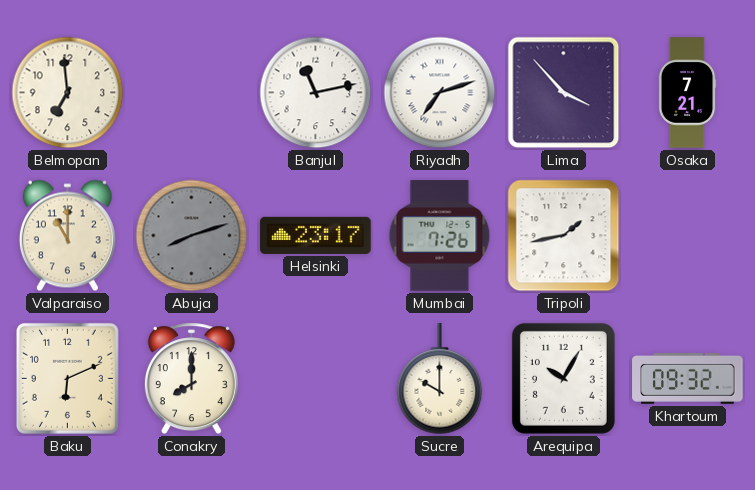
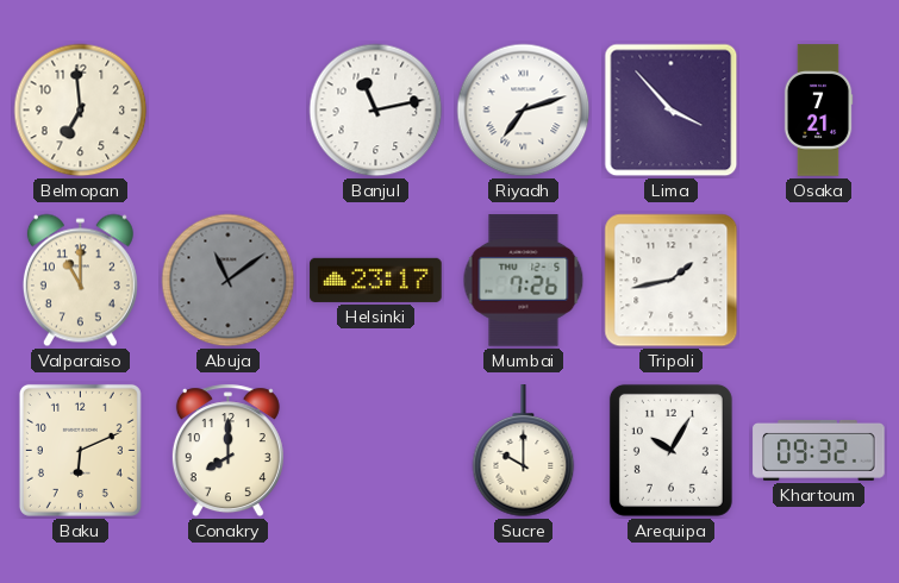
Abuja: 8:12 -> 11:09 (229, 281)
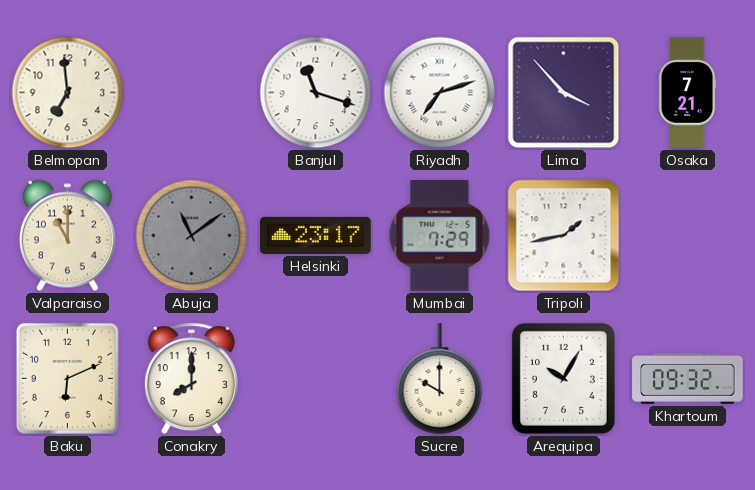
Banjul: 11:13 -> 11:18 (316, 93)
Mumbai: 7:26 -> 7:29 (440, 236)
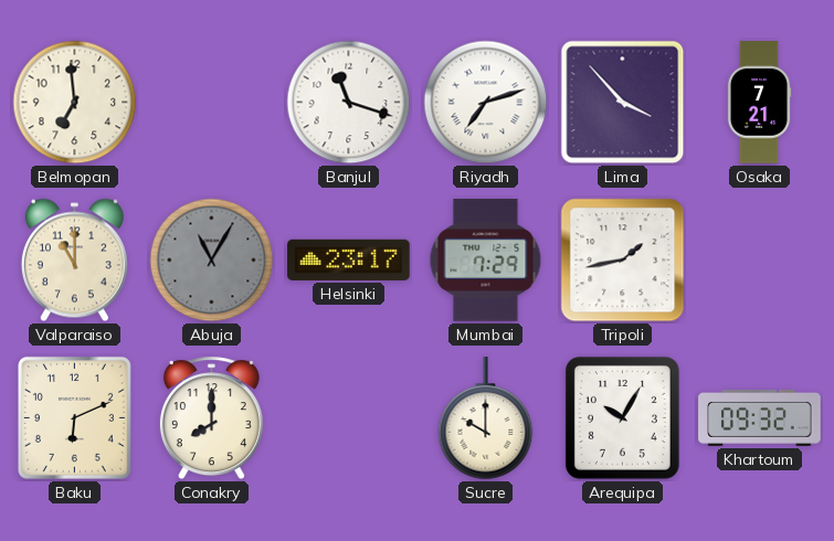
Abuja: 11:09 -> 11:05 (212, 261)
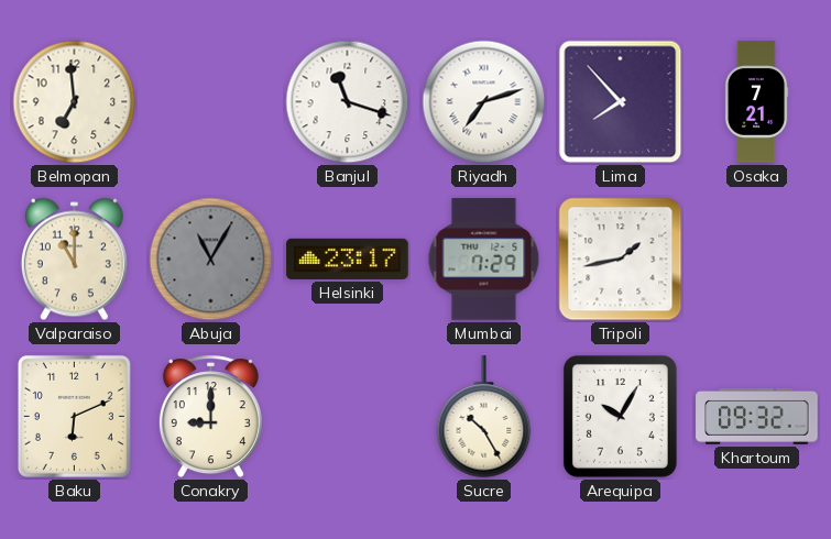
Lima: 3:53 -> 7:53 (621, 102)
Conakry: 8:00 -> 9:00 (210, 417)
Sucre: 10:00 -> 10:25 (484, 417)
